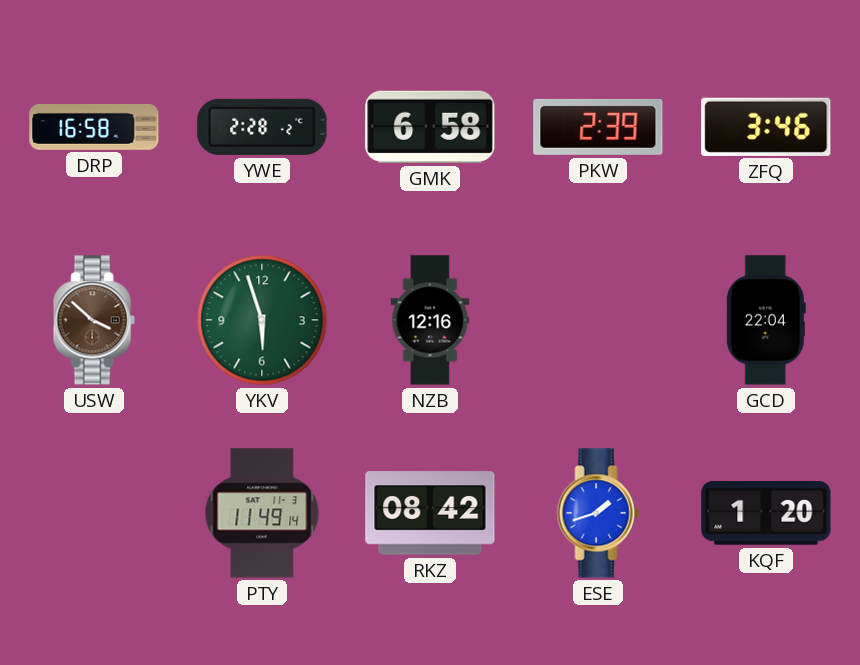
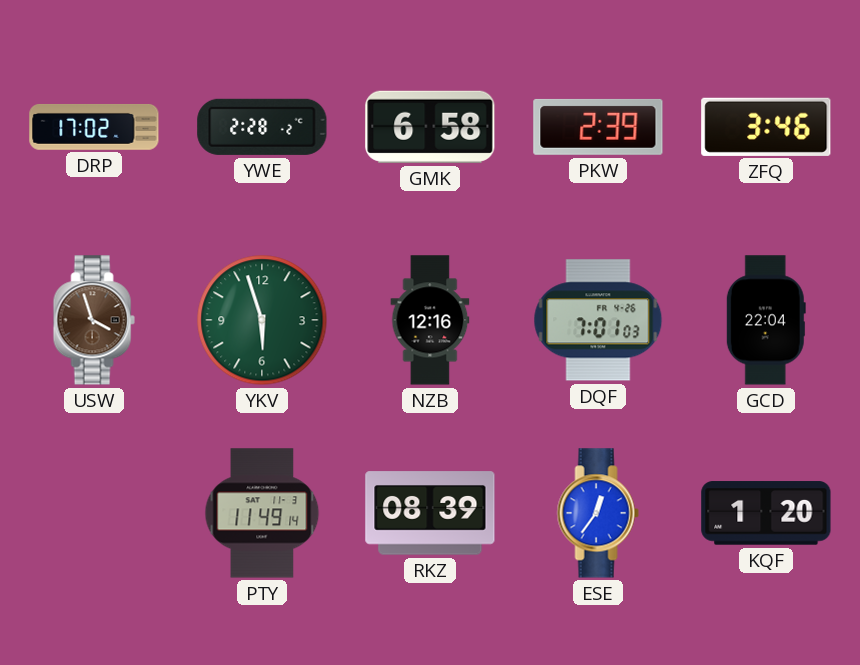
DRP: 16:58 -> 17:02 (94, 127)
USW: 3:52 -> 3:57 (94, 320)
DQF: none -> 7:01 (598, 320)
RKZ: 08:42 -> 08:39 (430, 513)
ESE: 1:42 -> 12:36 (598, 513)
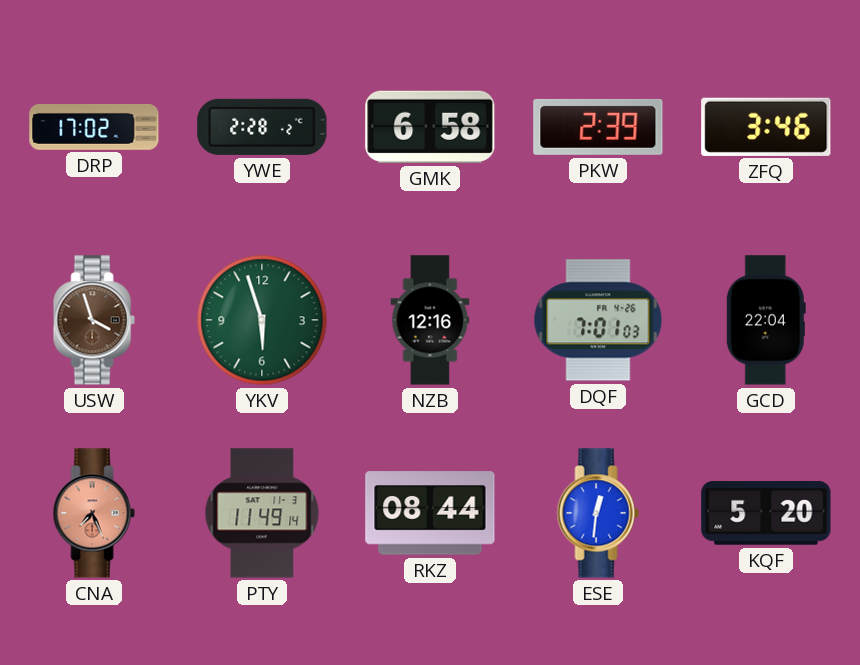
CNA: none -> 7:26 (94, 513)
RKZ: 08:39 -> 08:44 (430, 513)
ESE: 12:36 -> 12:31 (598, 513)
KQF: 1:20 -> 5:20 (766, 513)
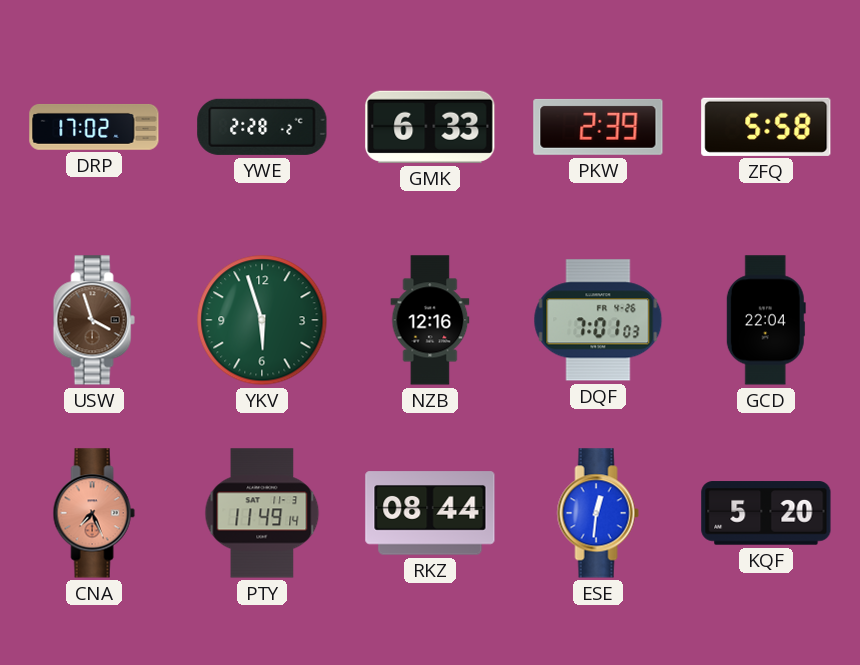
GMK: 6:58 -> 6:33 (430, 127)
ZFQ: 3:46 -> 5:58 (766, 127)
